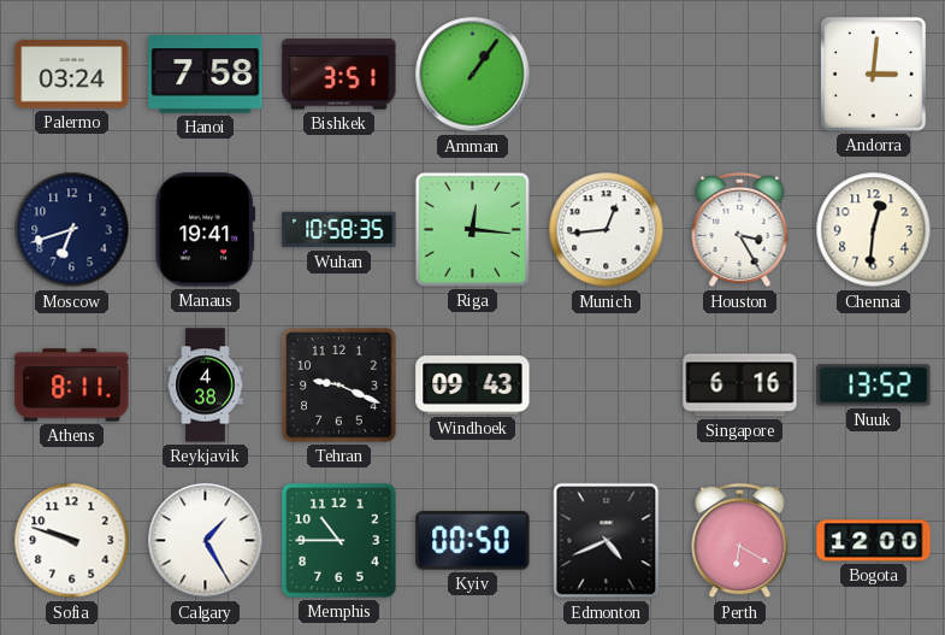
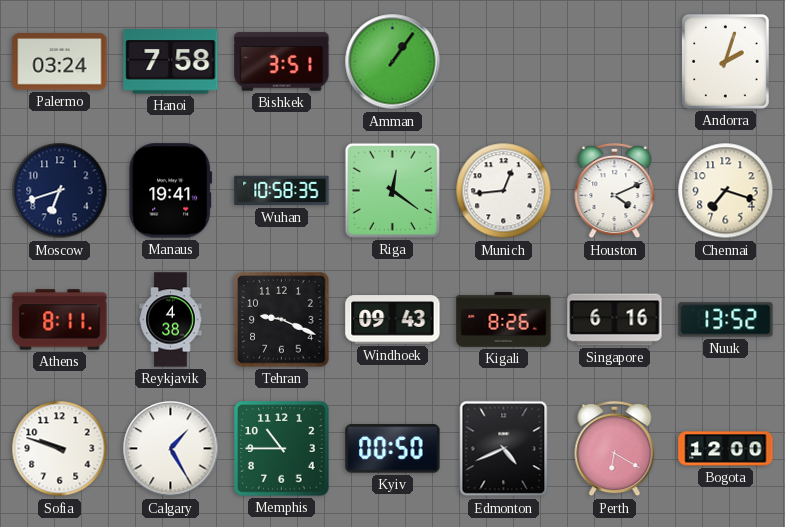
Andorra: 3:01 -> 2:03 (726, 62)
Riga: 12:16 -> 12:21 (392, 190)
Houston: 3:25 -> 4:11 (615, 191)
Chennai: 12:31 -> 7:18 (726, 191)
Kigali: none -> 8:26 (504, 320)
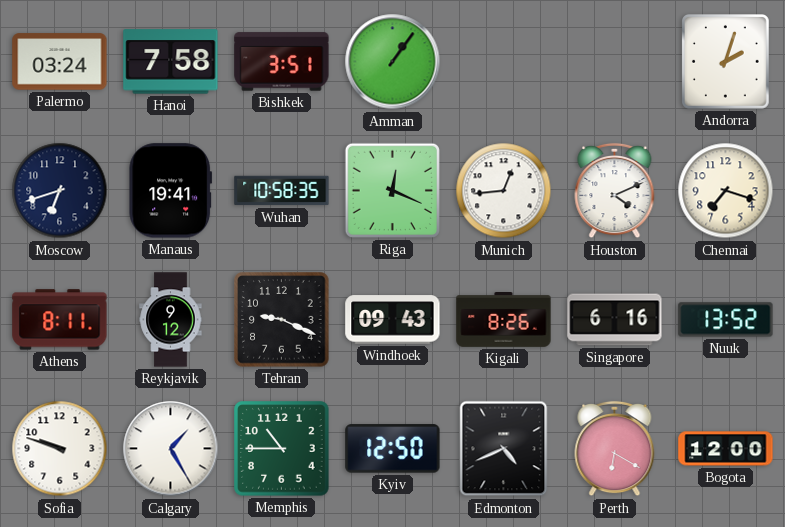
Riga: 12:21 -> 12:19 (392, 190)
Reykjavik: 4:38 -> 9:12 (171, 320)
Kyiv: 00:50 -> 12:50 (393, 449)
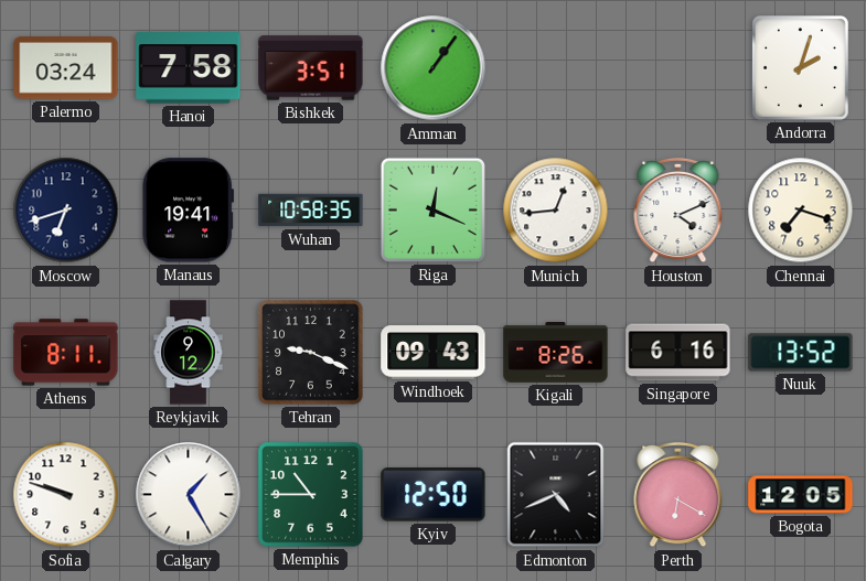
Bogota: 12:00 -> 12:05 (801, 495)
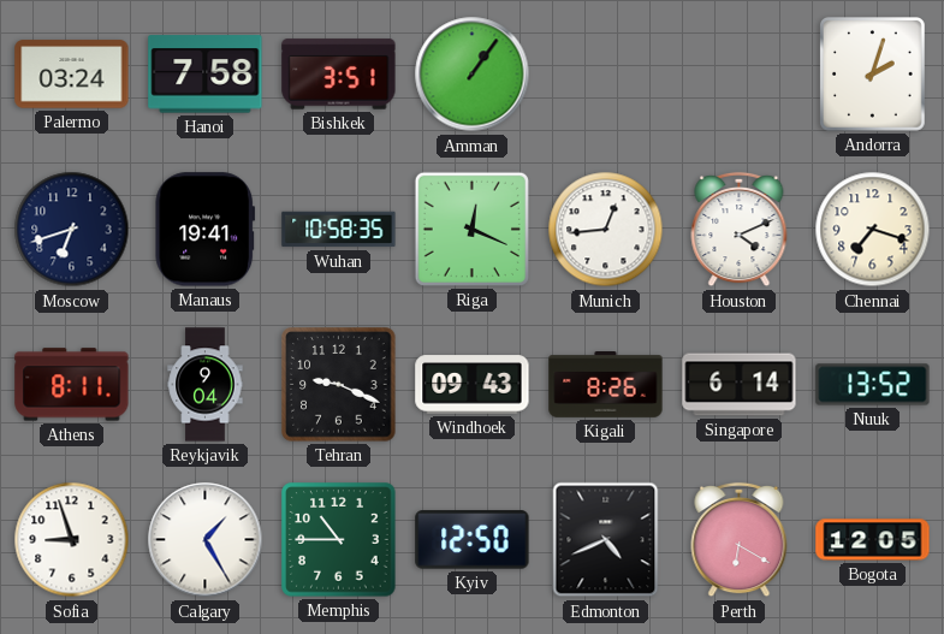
Reykjavik: 9:12 -> 9:04 (206, 385)
Singapore: 6:16 -> 6:14 (740, 385)
Sofia: 9:48 -> 8:57 (72, 540)
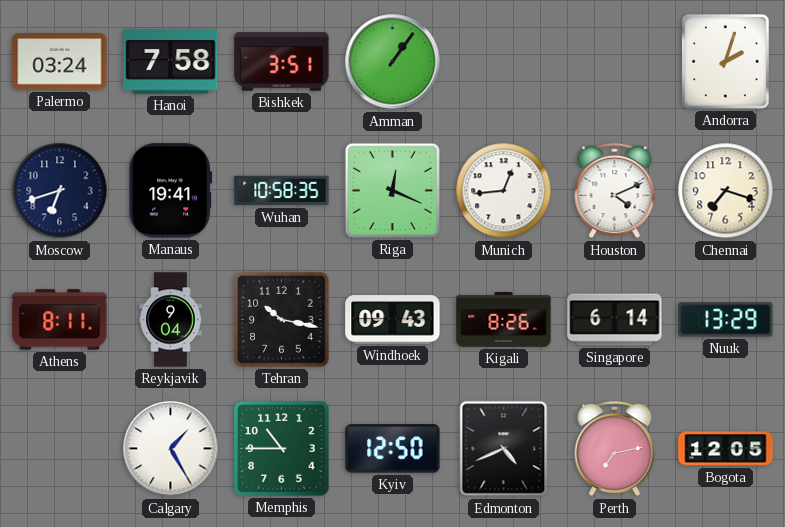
Tehran: 9:19 -> 10:17 (282, 320)
Nuuk: 13:52 -> 13:29 (726, 320)
Sofia: 8:57 -> none (72, 540)
Perth: 6:20 -> 7:13 (615, 449)
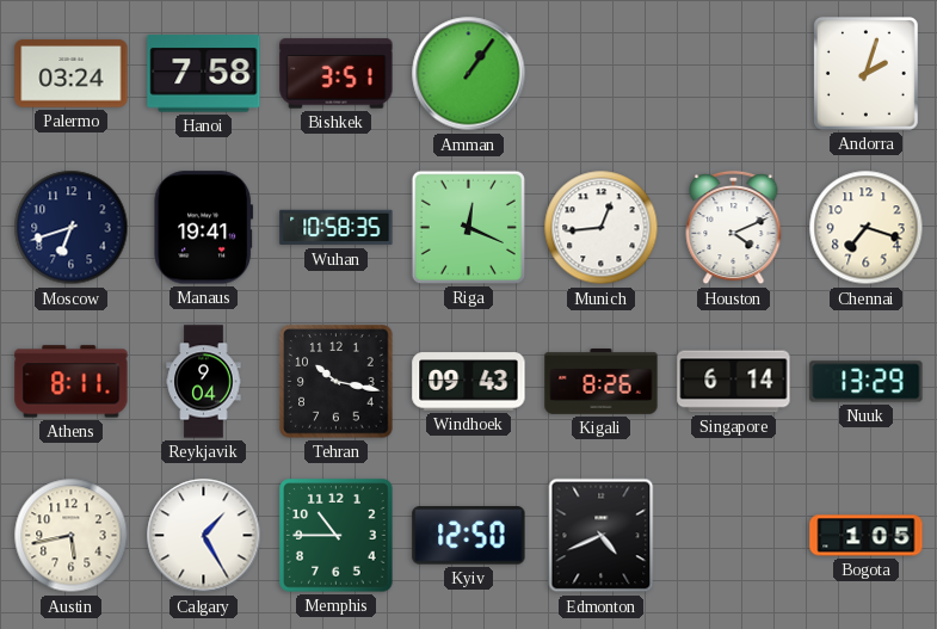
Austin: none -> 5:43 (72, 536)
Perth: 7:13 -> none (615, 449)
Bogota: 12:05 -> 1:05 (867, 536)
